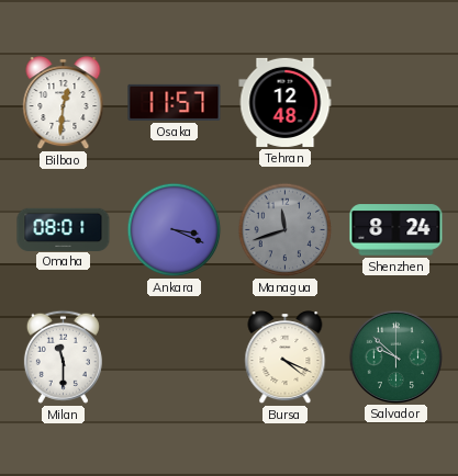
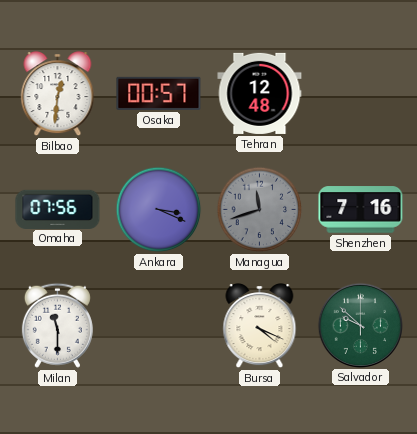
Osaka: 11:57 -> 00:57 (159, 93)
Omaha: 08:01 -> 07:56 (58, 209)
Shenzhen: 8:24 -> 7:16 (361, 210)
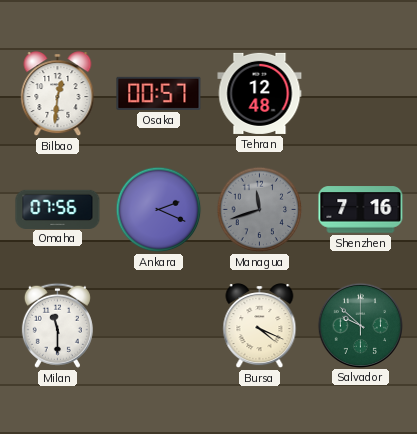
Ankara: 3:19 -> 2:19 (159, 210)
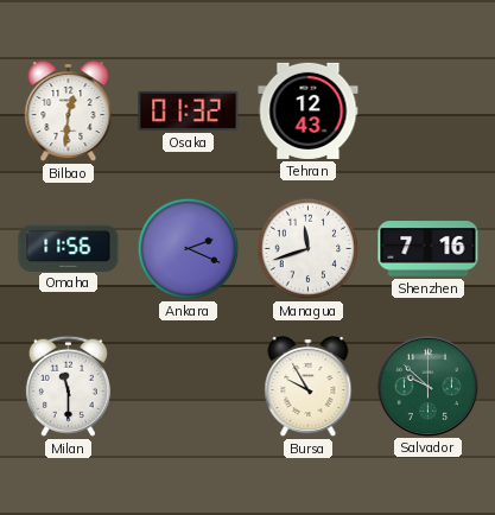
Osaka: 00:57 -> 01:32 (189, 110)
Tehran: 12:48 -> 12:43 (309, 110)
Omaha: 07:56 -> 11:56 (69, 248)
Managua dial: grey -> white (309, 249)
Bursa: 4:19 -> 9:55 (309, 387)
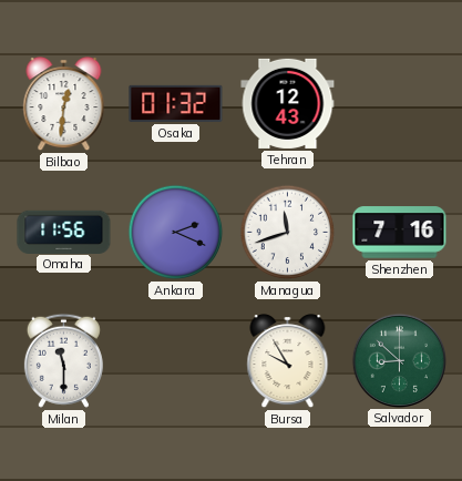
Salvador: 9:52 -> 8:52 (399, 360)
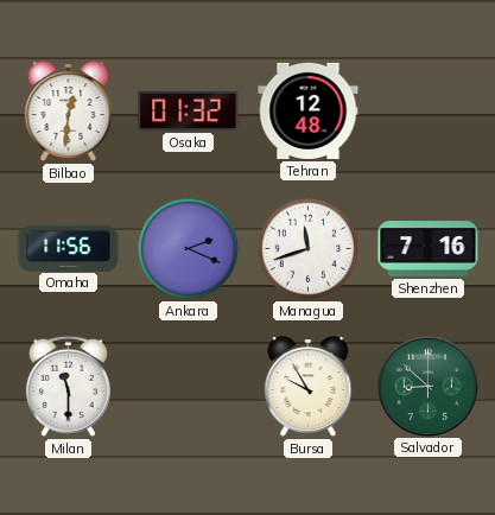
Tehran: 12:43 -> 12:48 (309, 110)
